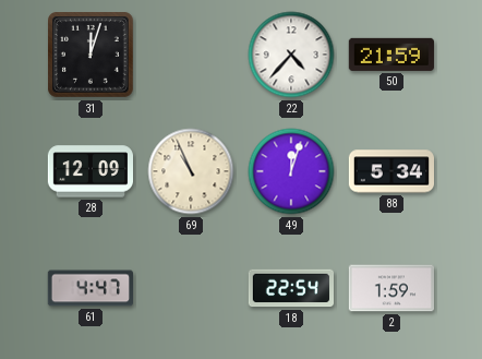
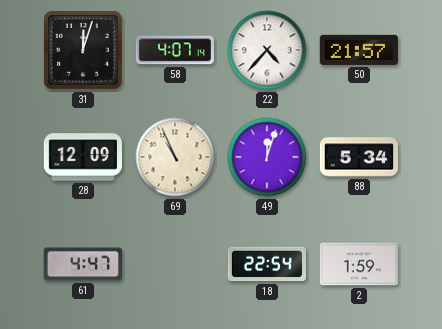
58: none -> 4:07 (174, 50)
50: 21:59 -> 21:57 (359, 50)
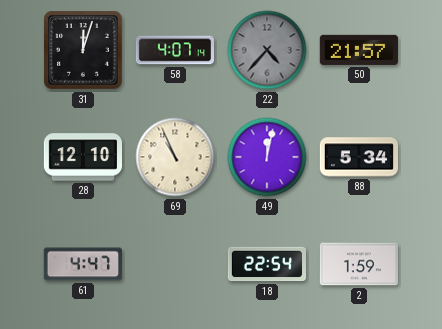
22 dial: white -> grey (267, 50)
28: 12:09 -> 12:10 (82, 157)
49: 12:03 -> 12:02 (267, 157)
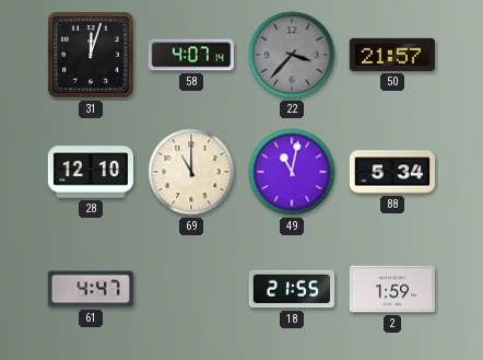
22: 4:37 -> 3:37 (292, 55)
69: 10:56 -> 11:00 (191, 172)
49: 12:02 -> 11:02 (292, 172)
18: 22:54 -> 21:55 (291, 289)
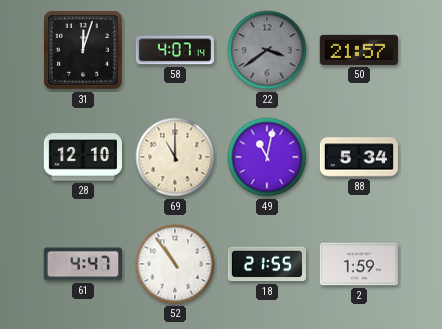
22: 3:37 -> 3:39 (267, 50)
52: none -> 10:54 (175, 264)
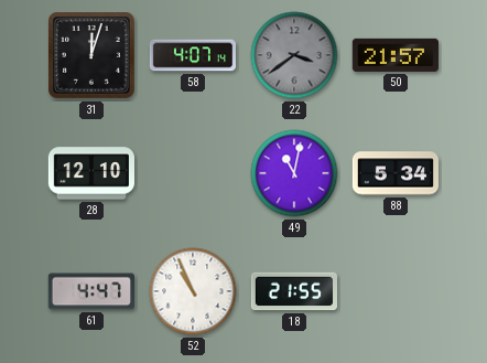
69: 11:00 -> none (175, 157)
52: 10:54 -> 10:56 (193, 291)
2: 1:59 -> none (358, 264)
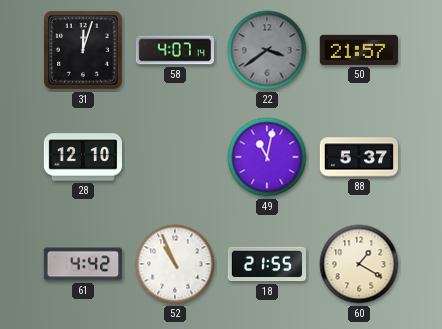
88: 5:34 -> 5:37 (359, 157)
61: 4:47 -> 4:42 (82, 264)
60: none -> 1:20 (359, 264)
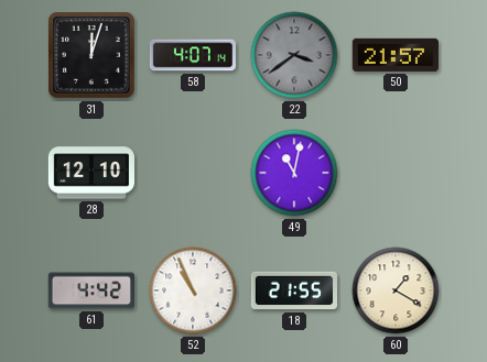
88: 5:37 -> none (359, 157)
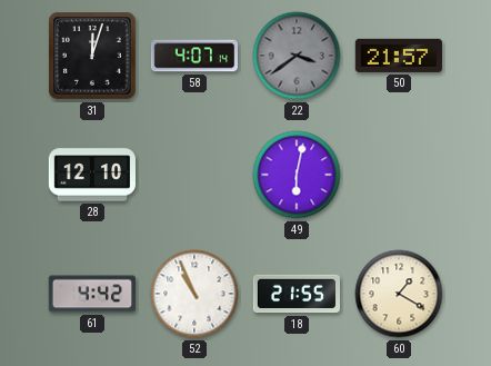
49: 11:02 -> 6:02 (297, 175)
